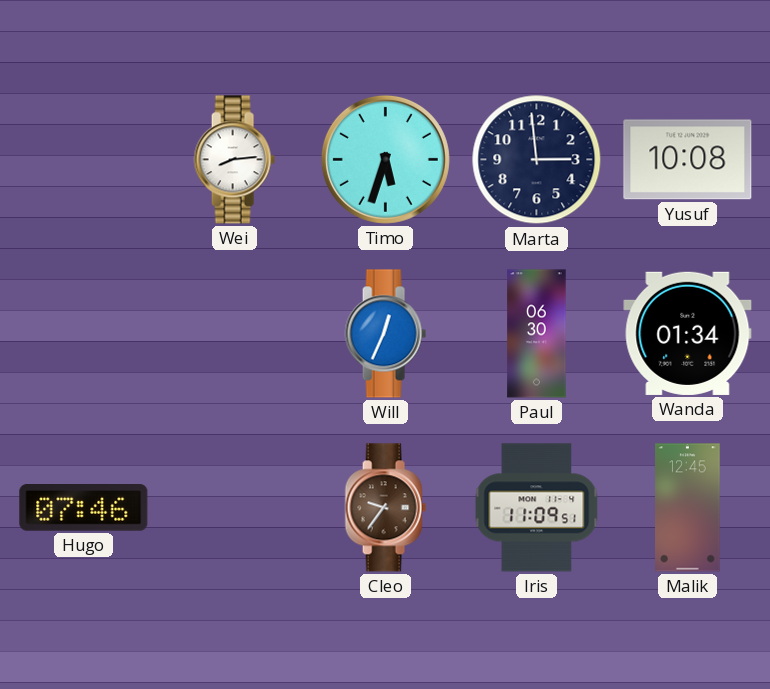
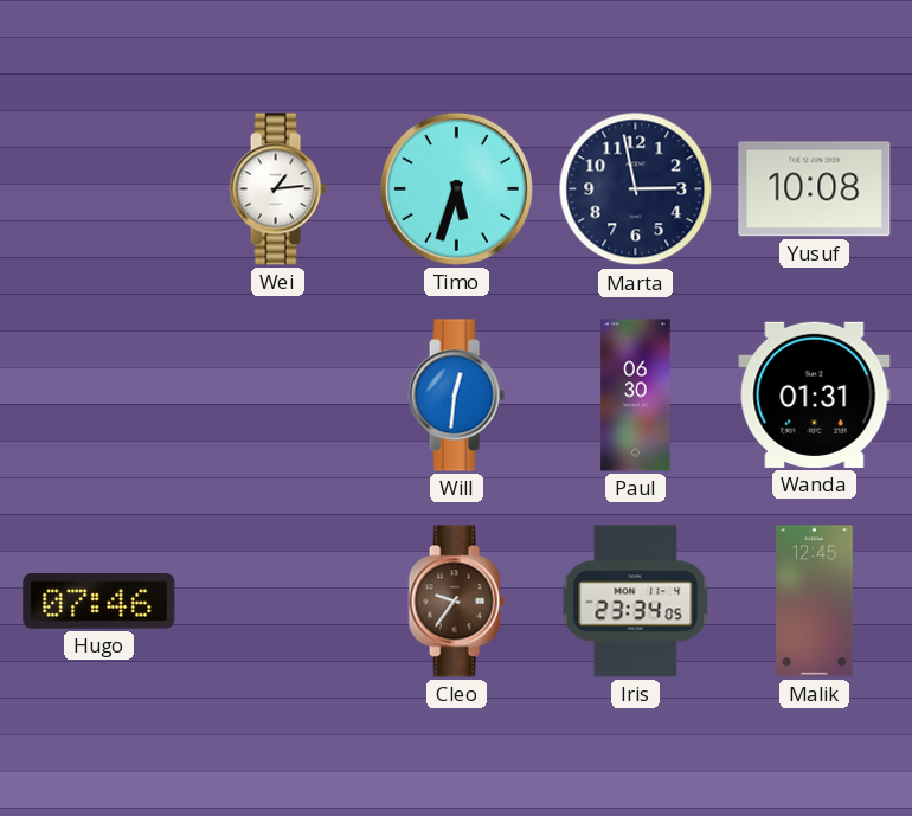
Wei: 8:14 -> 1:14 (277, 189)
Marta: 2:59 -> 2:58 (636, 189)
Will: 12:34 -> 12:31 (456, 396)
Wanda: 01:34 -> 01:31 (815, 394)
Iris: 11:09 -> 23:34 (636, 602)
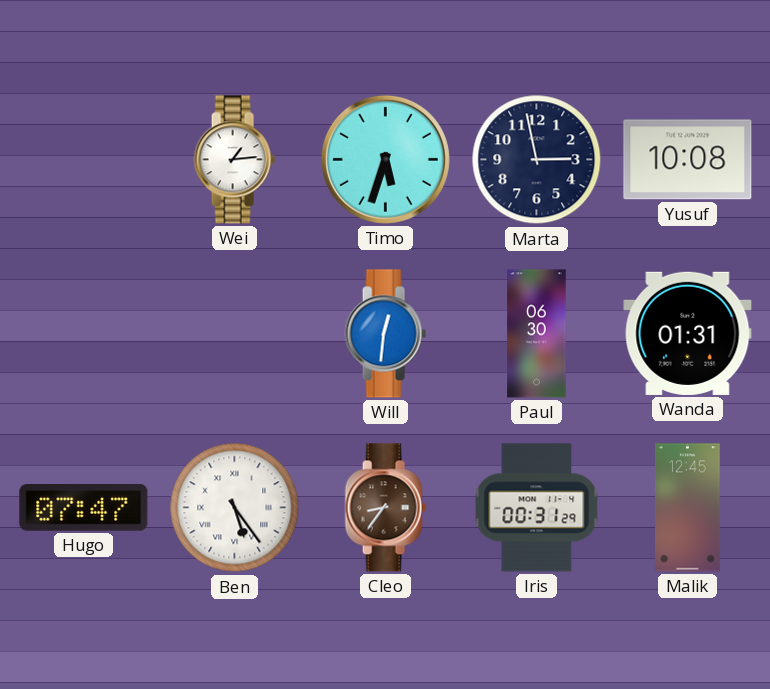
Hugo: 07:46 -> 07:47 (84, 508)
Ben: none -> 5:24 (235, 508)
Cleo: 9:36 -> 8:36 (385, 508)
Iris: 23:34 -> 00:31 (537, 508)
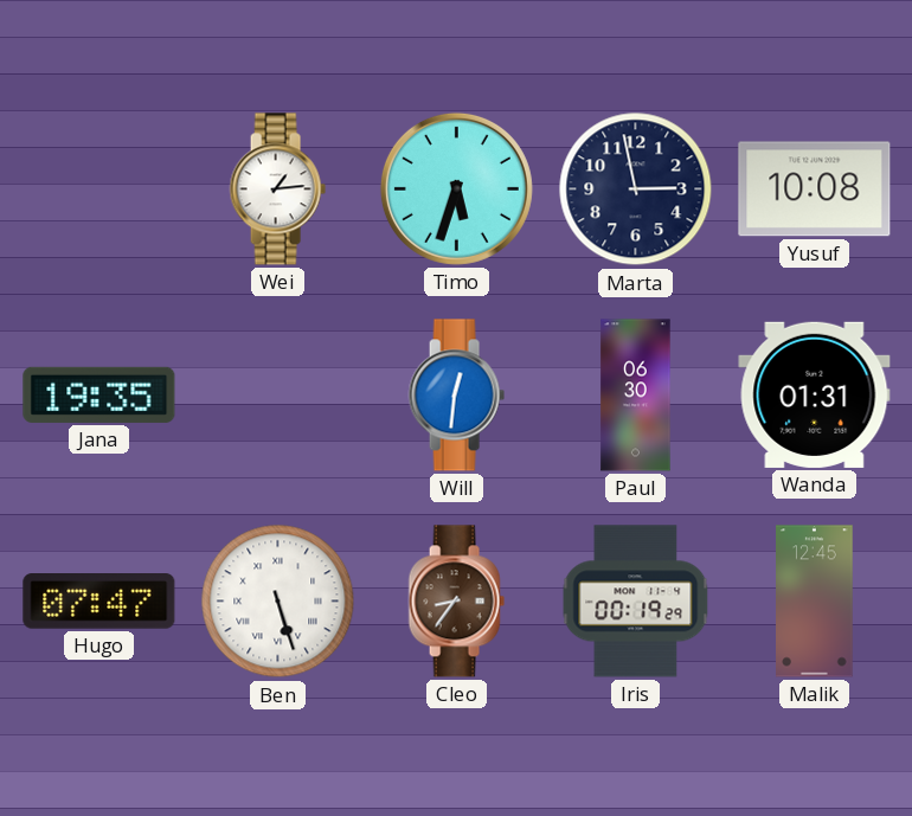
Jana: none -> 19:35 (99, 394)
Ben: 5:24 -> 5:27 (278, 602)
Iris: 00:31 -> 00:19 (636, 602)
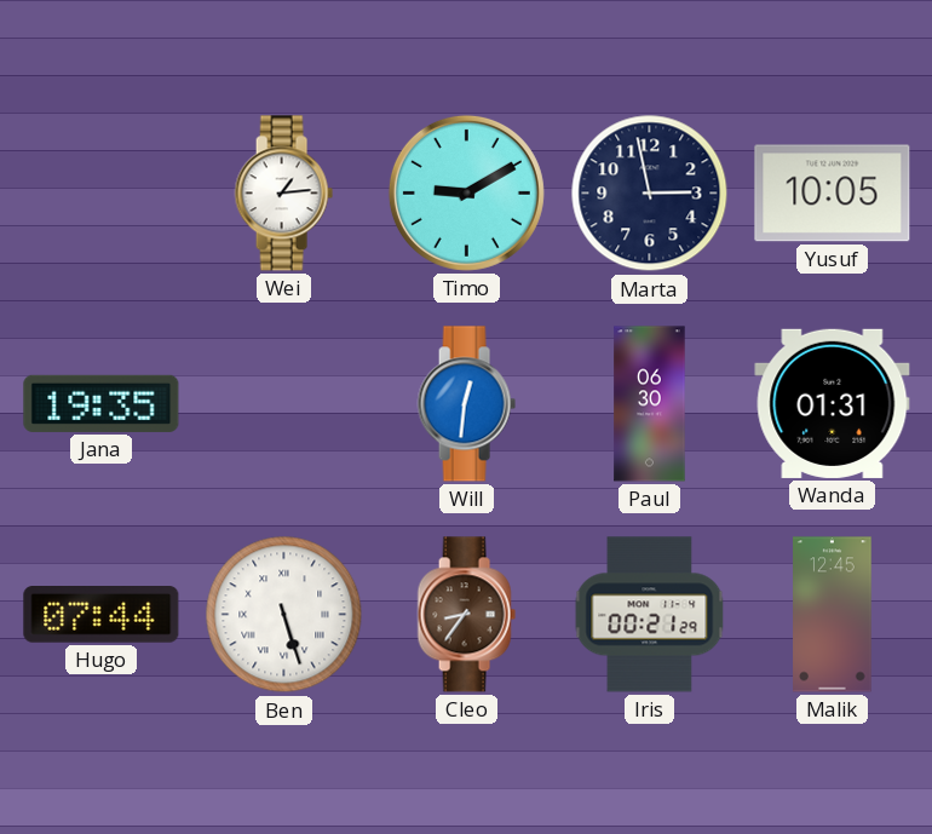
Timo: 5:33 -> 9:10 (466, 192)
Yusuf: 10:08 -> 10:05 (833, 194)
Hugo: 07:47 -> 07:44 (102, 615)
Iris: 00:19 -> 00:21 (650, 615)
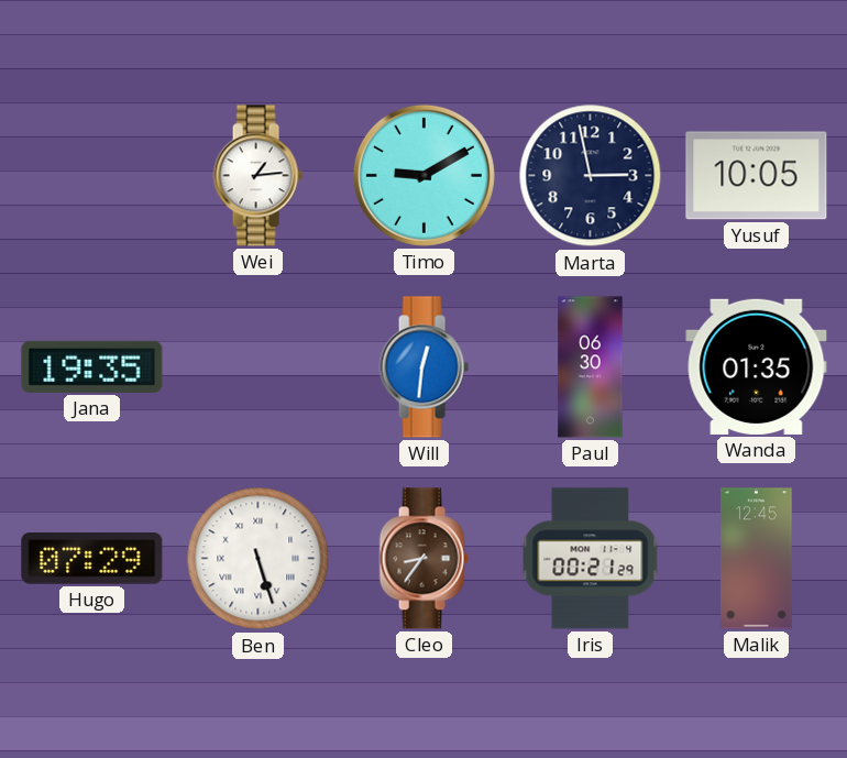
Wanda: 01:31 -> 01:35 (757, 366)
Hugo: 07:44 -> 07:29 (92, 559)
